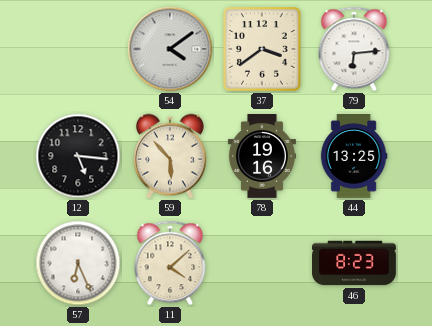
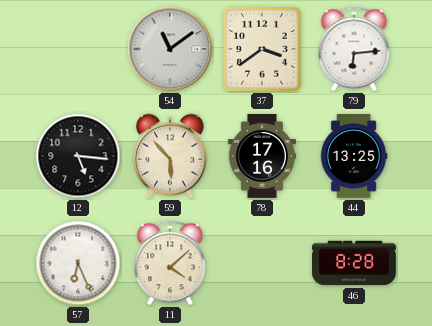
54: 4:09 -> 11:09 (170, 49)
78: 19:16 -> 17:16 (262, 157)
46: 8:23 -> 8:28 (355, 263)
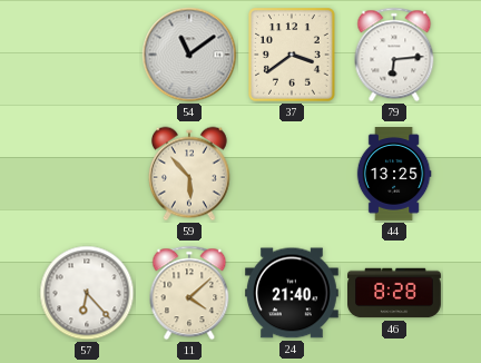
12: 5:16 -> none (78, 156)
78: 17:16 -> none (262, 157)
57: 6:26 -> 6:23 (87, 293)
24: none -> 21:40 (293, 293)
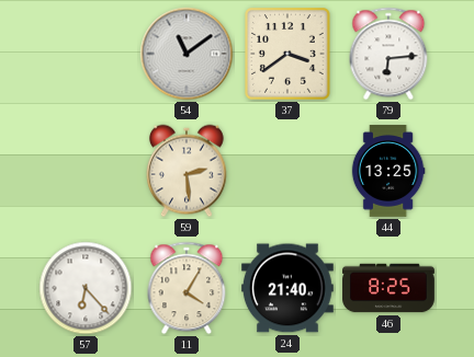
59: 5:53 -> 2:29 (187, 171)
11: 4:08 -> 4:05 (187, 288)
46: 8:28 -> 8:25 (390, 288)
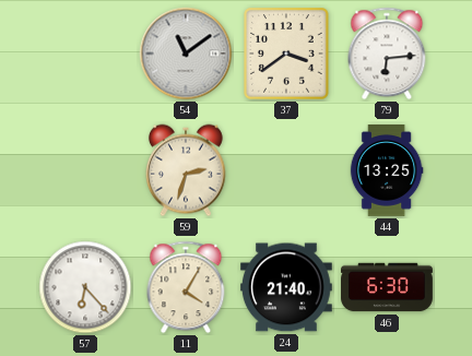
59: 2:29 -> 2:33 (186, 170)
46: 8:25 -> 6:30 (388, 287)
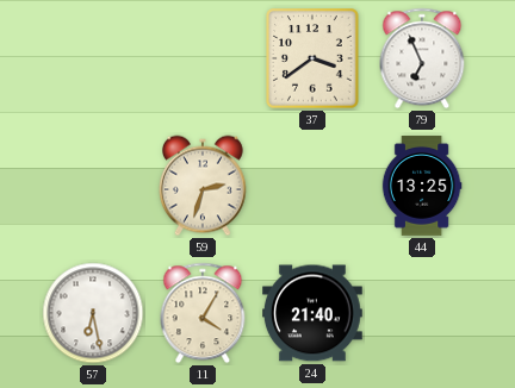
54: 11:09 -> none (186, 54)
79: 6:14 -> 6:56 (422, 58)
57: 6:23 -> 6:28 (93, 313)
46: 6:30 -> none (388, 287)
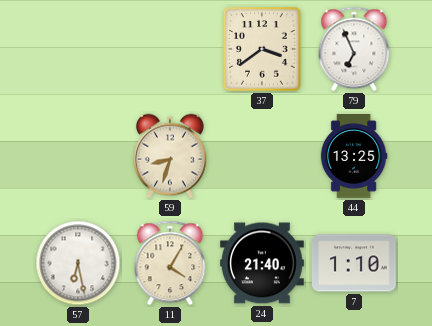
59: 2:33 -> 8:33 (170, 156)
7: none -> 1:10 (354, 263)
